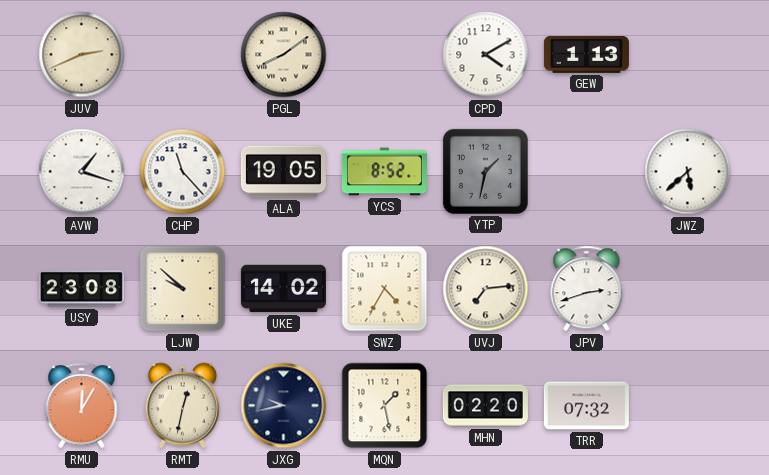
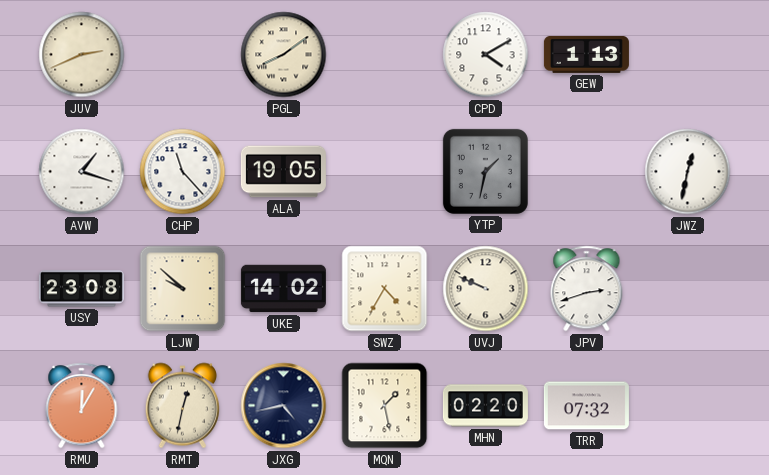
YCS: 8:52 -> none (384, 172)
JWZ: 5:38 -> 12:32 (688, 172)
UVJ: 7:14 -> 9:49 (486, 289)
JXG: 9:43 -> 4:43 (284, 406)
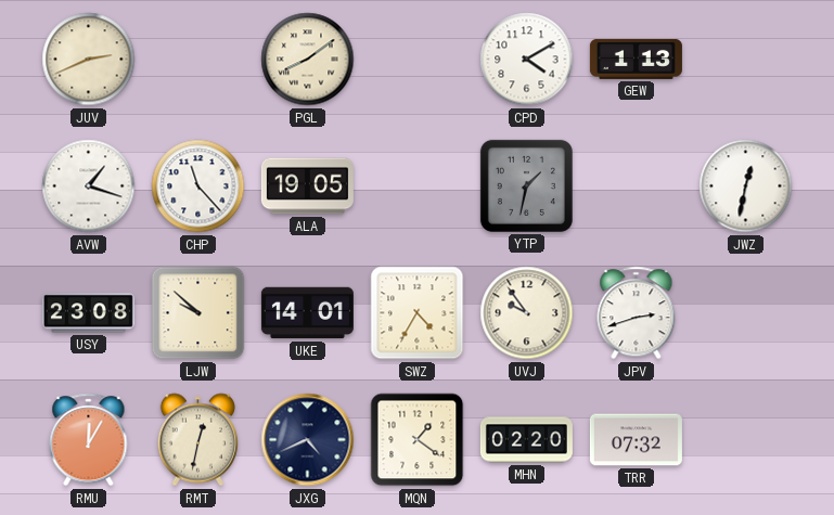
UKE: 14:02 -> 14:01 (307, 313)
UVJ: 9:49 -> 9:54 (527, 313)
JXG: 4:43 -> 4:41 (308, 440)
MQN: 1:28 -> 1:21 (418, 440)
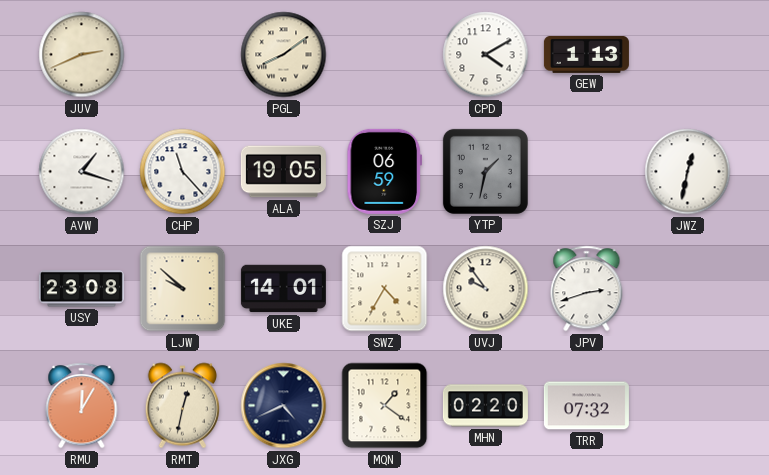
SZJ: none -> 06:59 (384, 171)
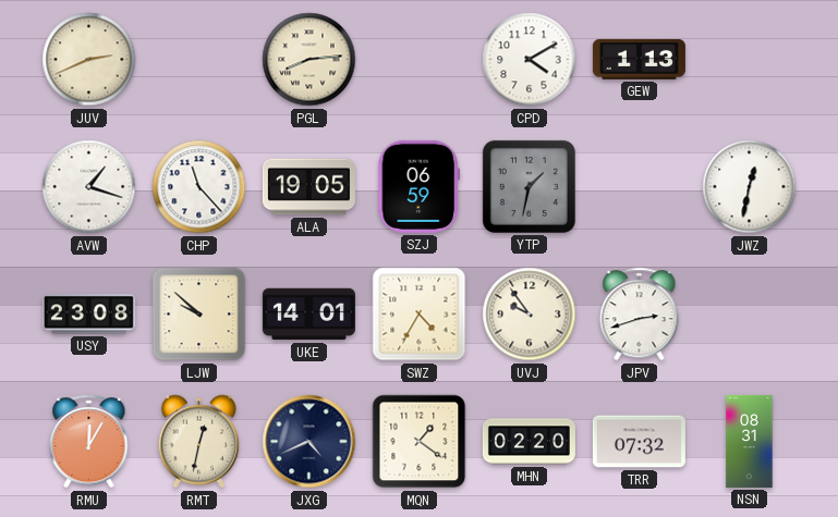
PGL: 8:09 -> 8:14 (309, 60)
NSN: none -> 08:31 (750, 441)
